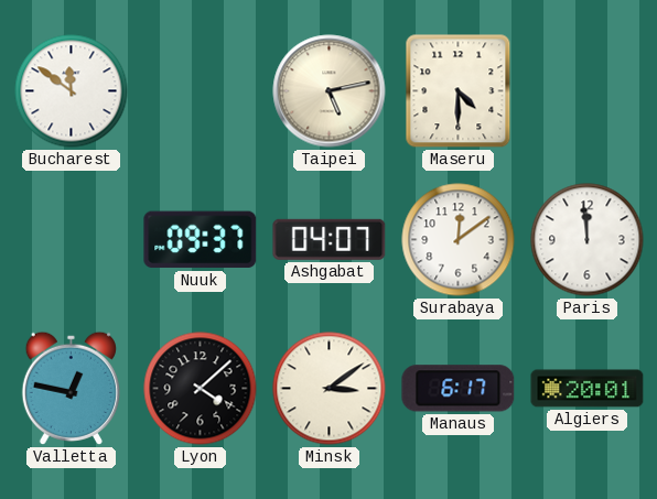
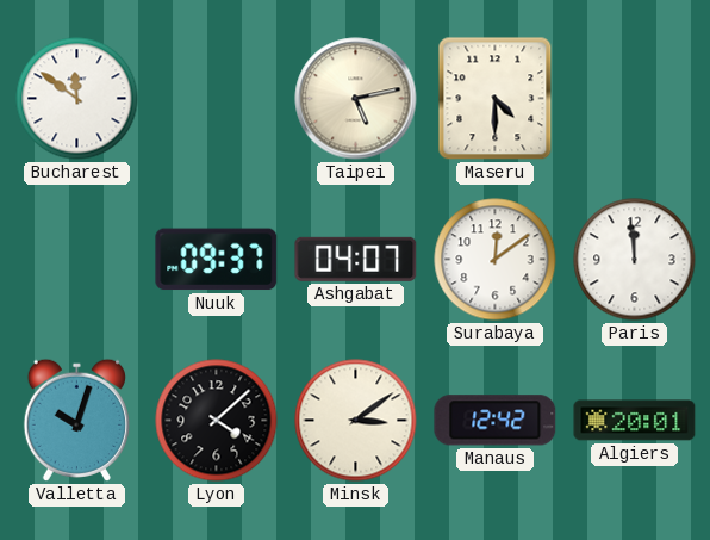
Valletta: 12:47 -> 10:03 (76, 420)
Manaus: 6:17 -> 12:42 (496, 421)
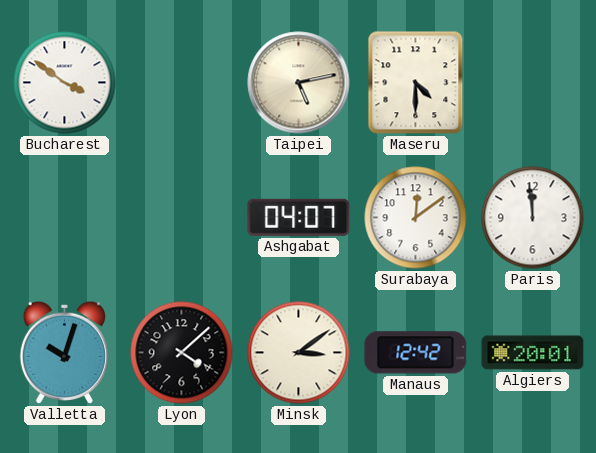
Bucharest: 11:51 -> 3:51 (65, 83)
Nuuk: 09:37 -> none (217, 260)
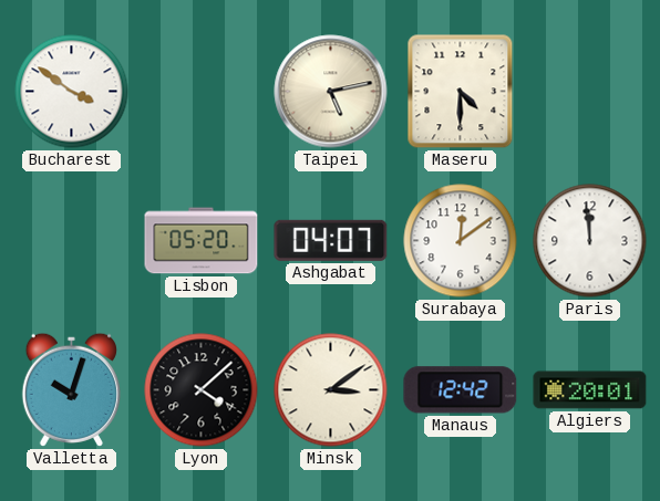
Lisbon: none -> 05:20 (202, 241)
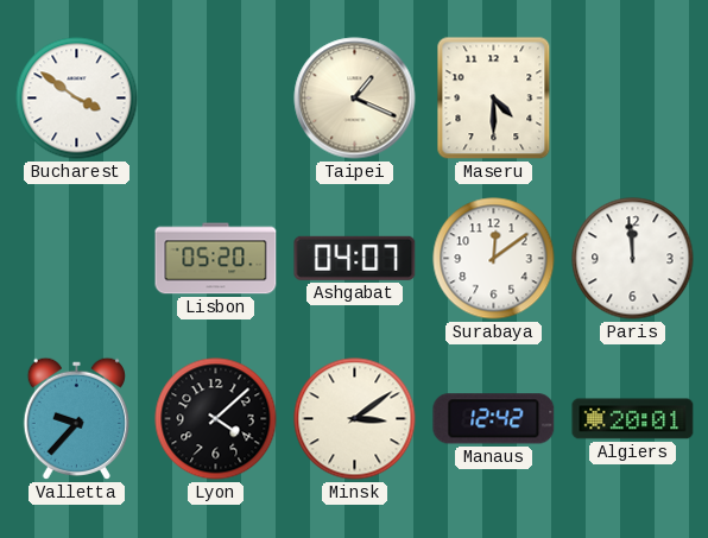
Taipei: 5:13 -> 1:19 (355, 99)
Valletta: 10:03 -> 9:37 (76, 418)
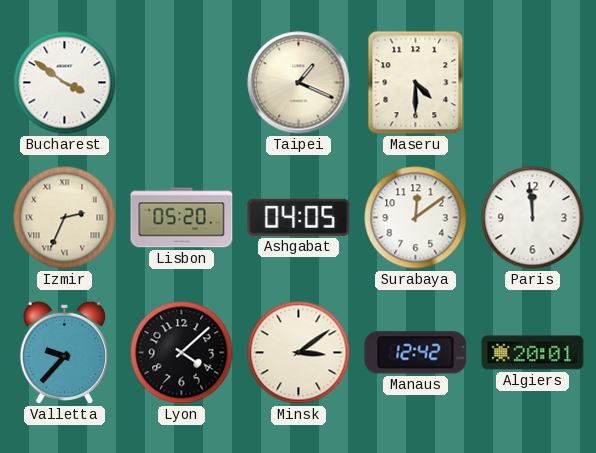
Izmir: none -> 2:34 (65, 218)
Ashgabat: 04:07 -> 04:05 (299, 217)
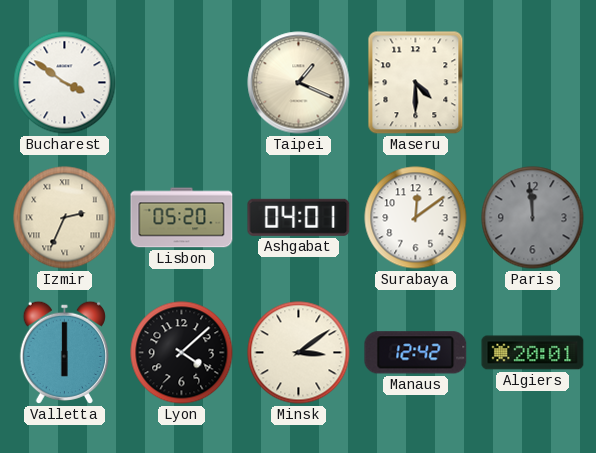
Ashgabat: 04:05 -> 04:01 (299, 217)
Paris dial: white -> grey (533, 218)
Valletta: 9:37 -> 6:00 (64, 352)
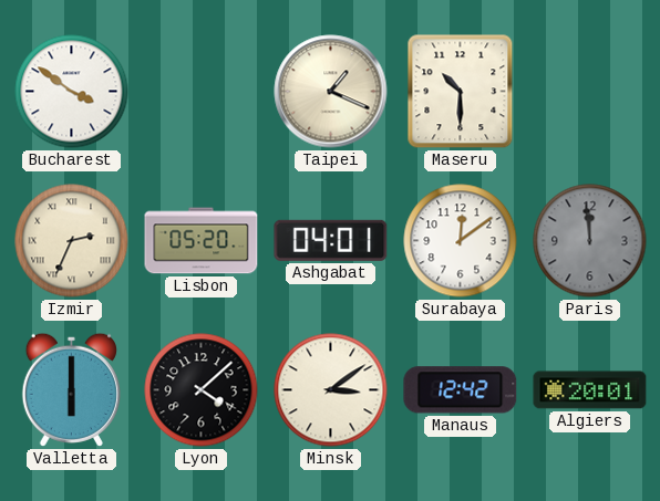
Maseru: 4:30 -> 10:30 (461, 92)
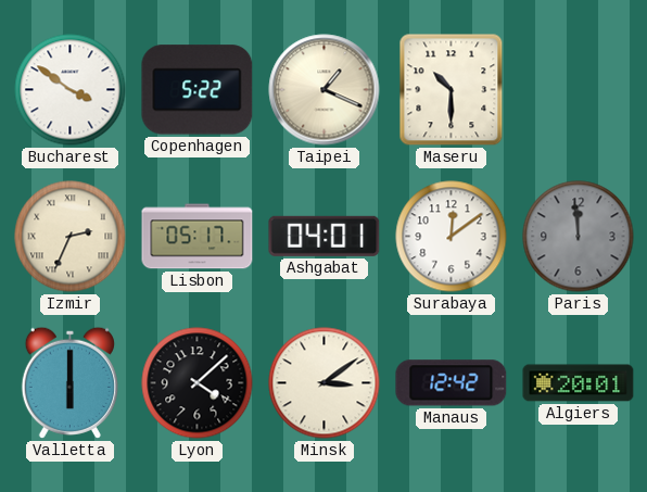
Copenhagen: none -> 5:22 (198, 90)
Lisbon: 05:20 -> 05:17 (198, 237)
